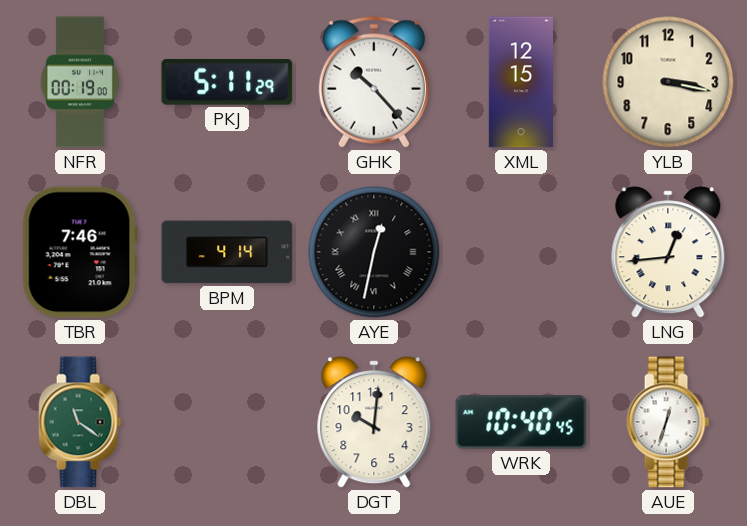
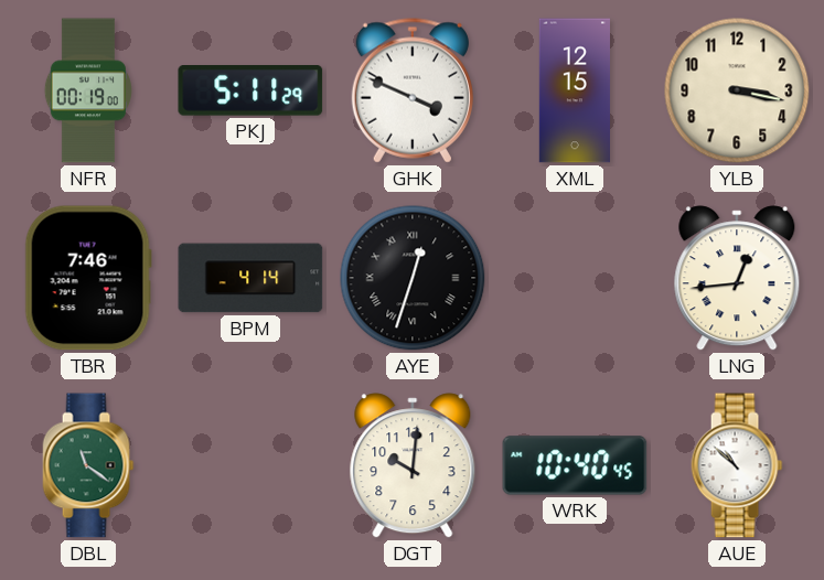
GHK: 10:23 -> 3:49 (413, 90)
AYE: 12:32 -> 12:33 (413, 278)
AUE: 12:33 -> 10:52 (737, 465)
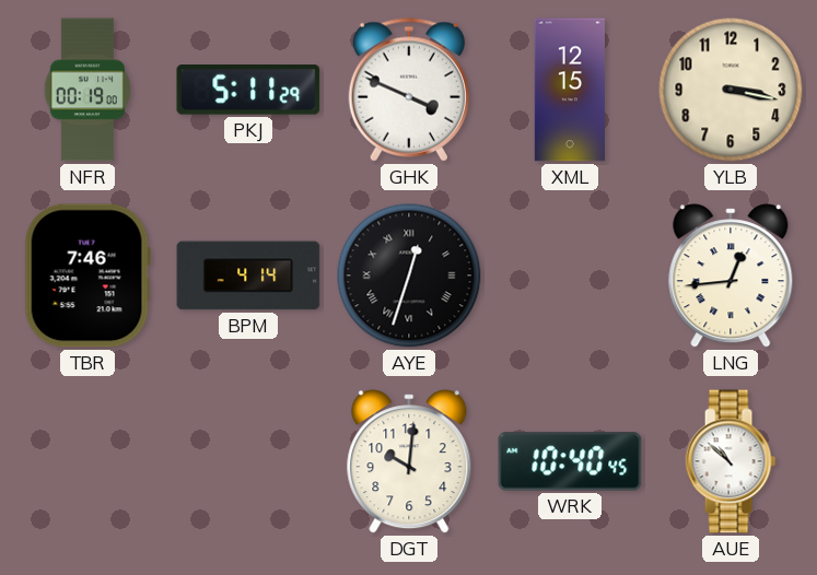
DBL: 11:21 -> none (88, 465)
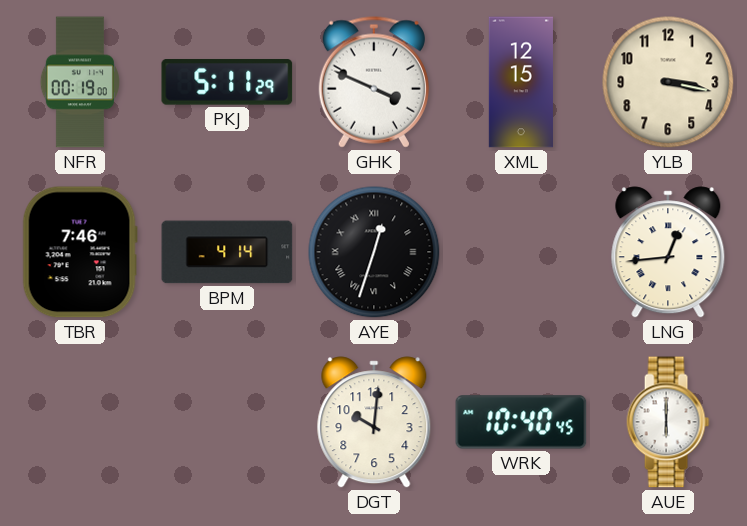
AUE: 10:52 -> 6:00 (668, 422)
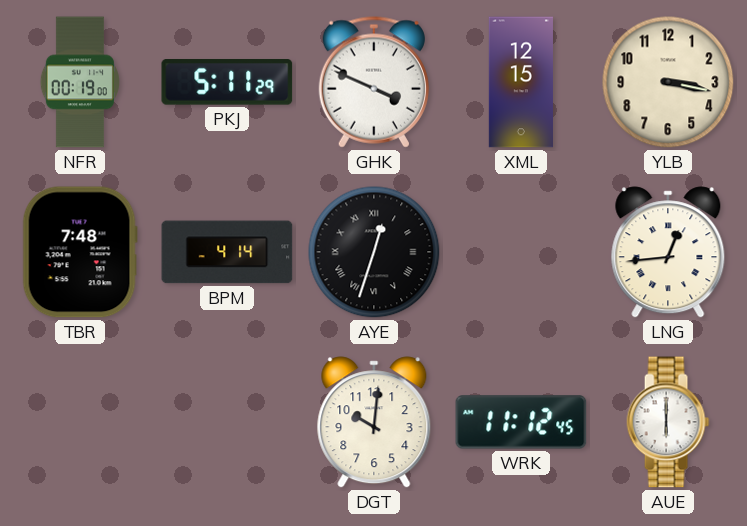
TBR: 7:46 -> 7:48 (80, 252)
WRK: 10:40 -> 11:12 (521, 422)
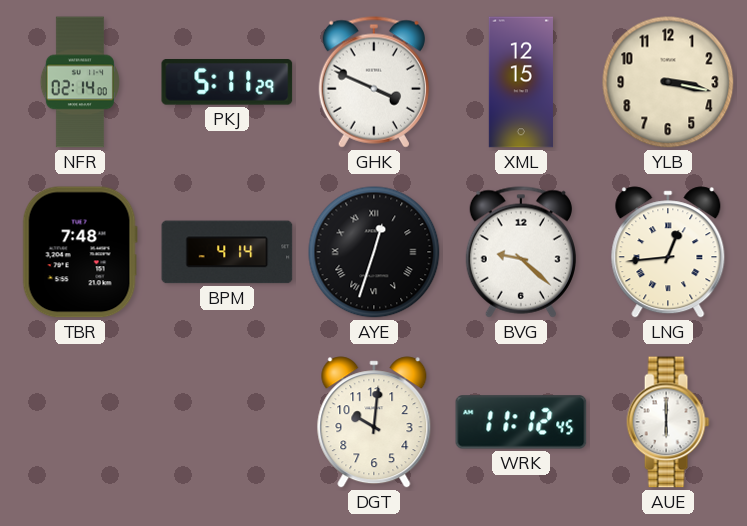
NFR: 00:19 -> 02:14 (80, 82)
BVG: none -> 9:22 (521, 252)
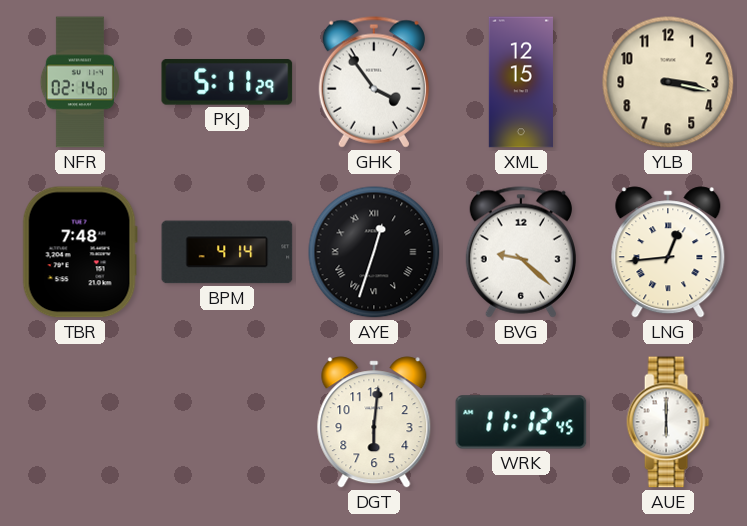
GHK: 3:49 -> 3:54 (374, 82)
DGT: 10:01 -> 6:01 (374, 422)
